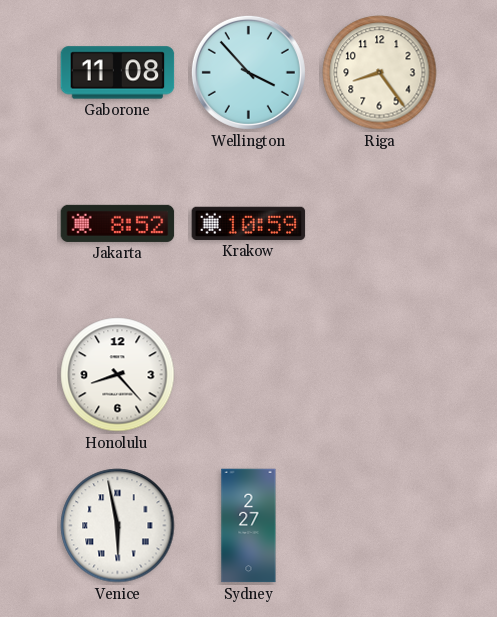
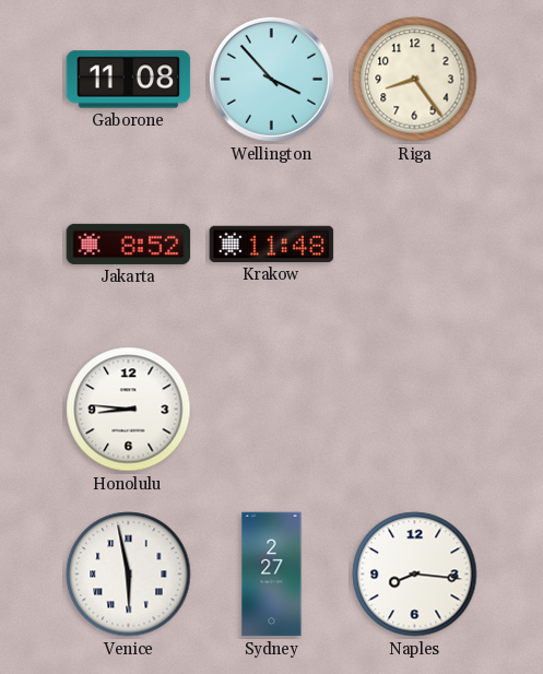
Krakow: 10:59 -> 11:48 (272, 244)
Honolulu: 8:23 -> 8:46 (129, 410)
Naples: none -> 8:16 (415, 575)
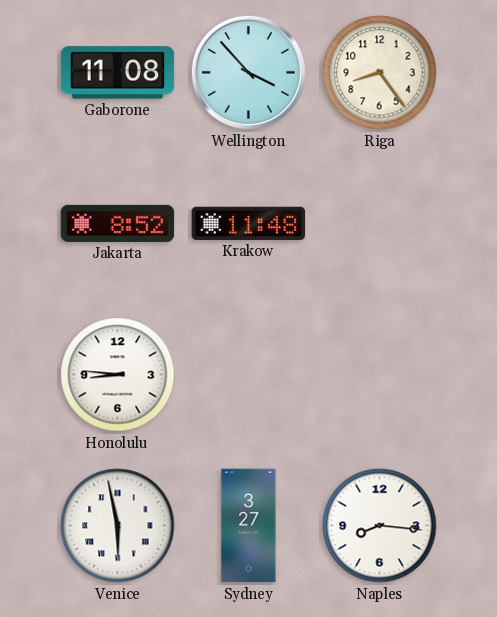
Sydney: 2:27 -> 3:27 (249, 526)
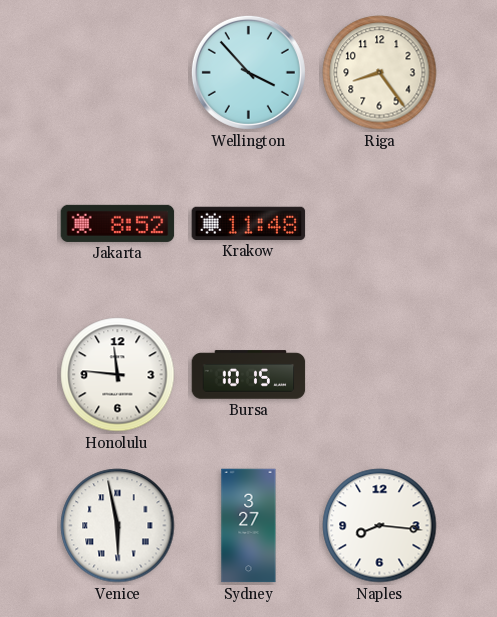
Gaborone: 11:08 -> none (118, 73)
Honolulu: 8:46 -> 11:46 (118, 375)
Bursa: none -> 10:15 (249, 375)
